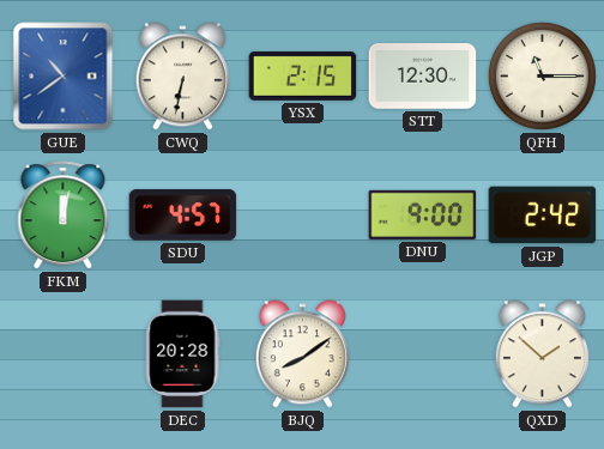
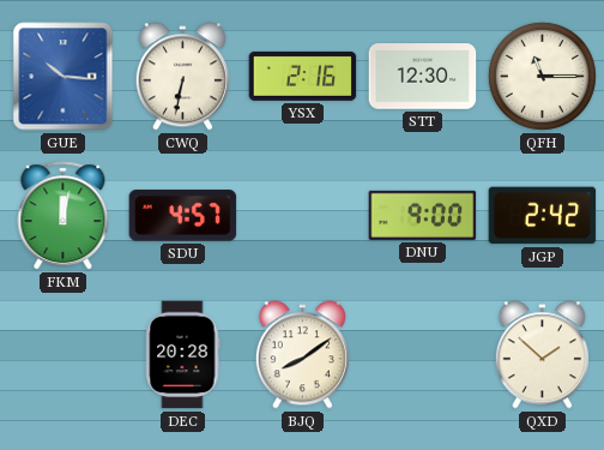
GUE: 10:39 -> 10:16 (64, 77)
YSX: 2:15 -> 2:16 (303, 76)
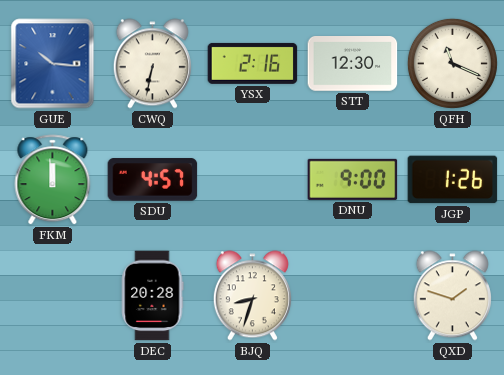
QFH: 11:15 -> 11:19 (452, 63)
FKM: 12:02 -> 11:59 (53, 180)
JGP: 2:42 -> 1:26 (453, 180)
BJQ: 8:09 -> 8:33 (252, 296)
QXD: 1:52 -> 1:48 (452, 296)
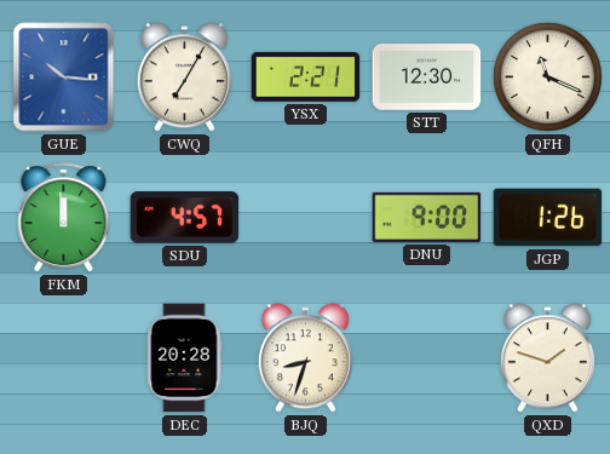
CWQ: 6:32 -> 7:05 (184, 77)
YSX: 2:16 -> 2:21 (306, 76)
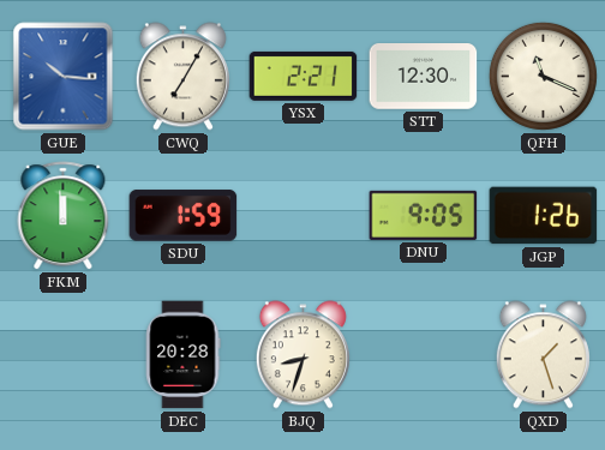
SDU: 4:57 -> 1:59 (184, 216)
DNU: 9:00 -> 9:05 (424, 215)
QXD: 1:48 -> 1:27 (543, 355)
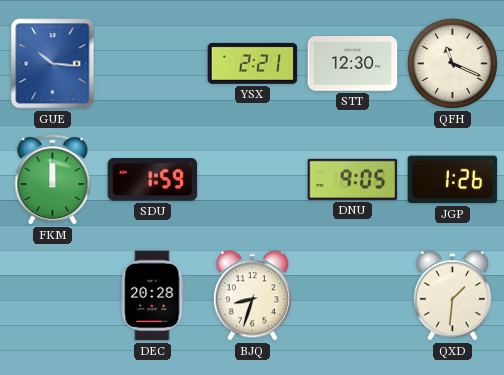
CWQ: 7:05 -> none (182, 77)
QXD: 1:27 -> 1:31 (452, 296)
